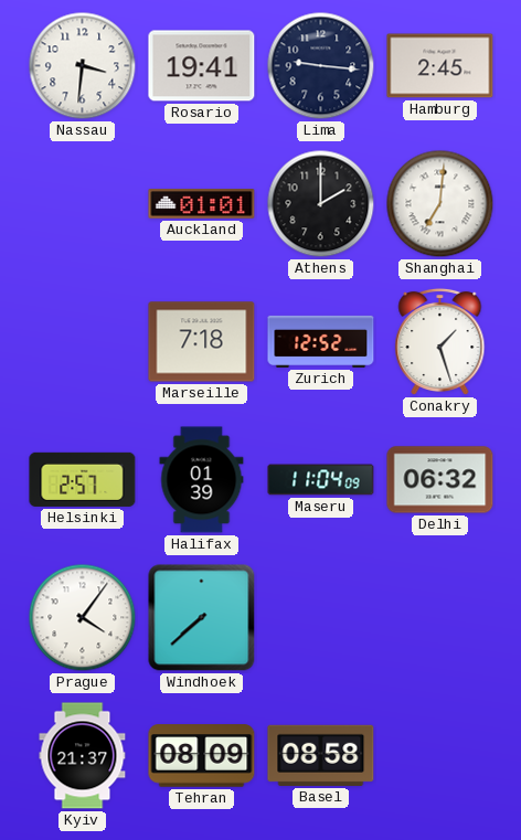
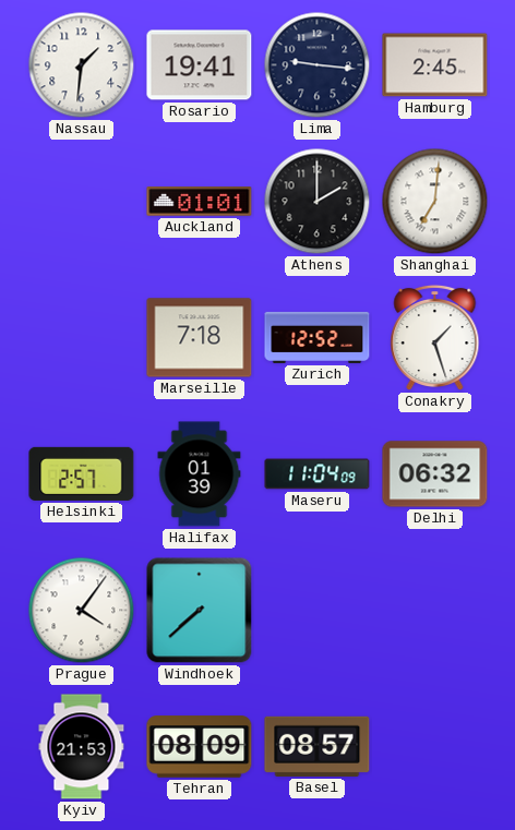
Nassau: 3:31 -> 1:31 (82, 65)
Kyiv: 21:37 -> 21:53 (82, 747)
Basel: 08:58 -> 08:57 (318, 746)
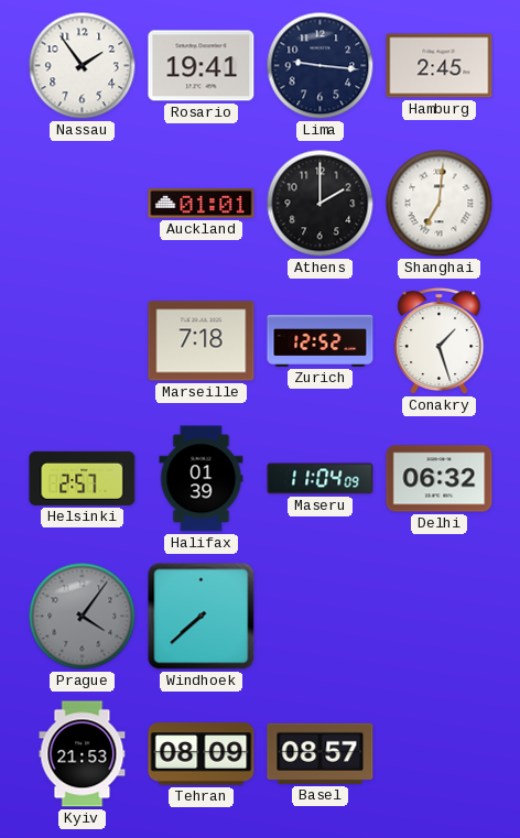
Nassau: 1:31 -> 1:54 (83, 66)
Prague dial: white -> grey (83, 617)
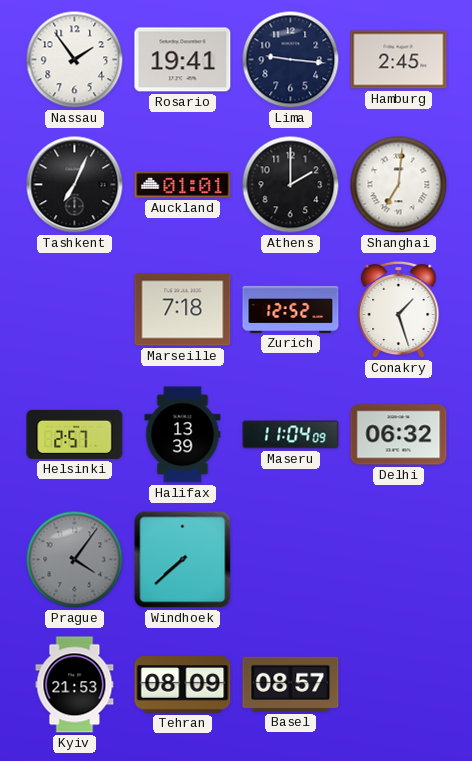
Tashkent: none -> 7:04 (75, 185)
Halifax: 01:39 -> 13:39 (183, 435)
